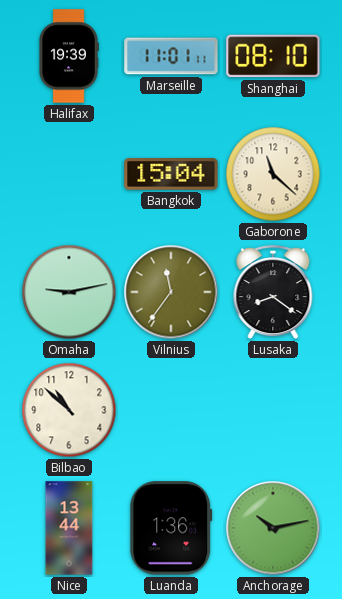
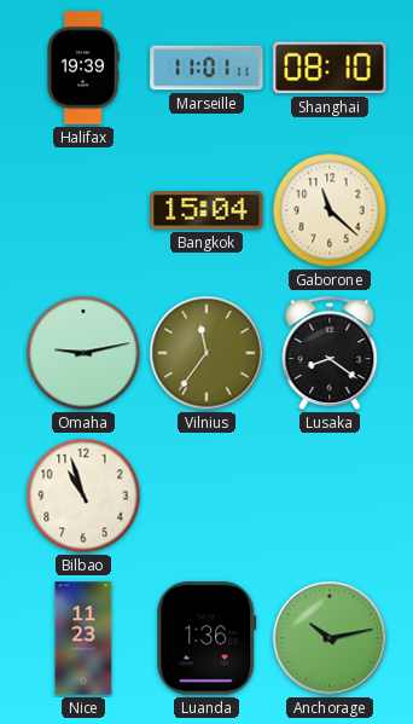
Bilbao: 10:52 -> 10:57 (83, 496)
Nice: 13:44 -> 11:23 (83, 638)
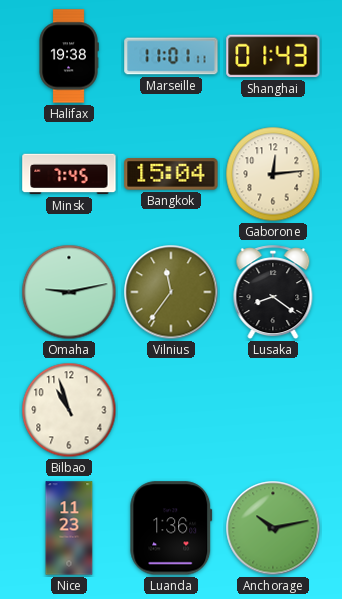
Halifax: 19:39 -> 19:38 (69, 56)
Shanghai: 08:10 -> 01:43 (273, 56)
Minsk: none -> 7:45 (69, 174)
Gaborone: 11:22 -> 12:14 (273, 174)
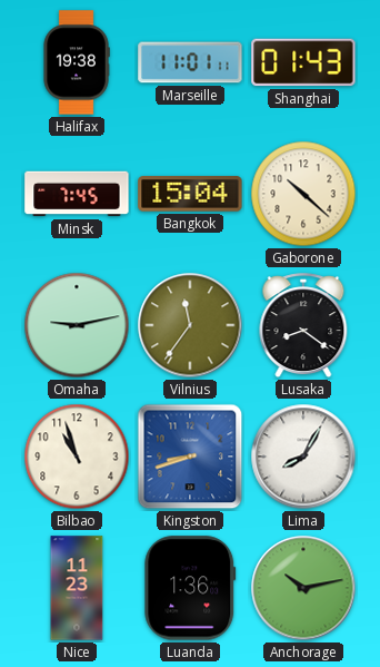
Gaborone: 12:14 -> 10:22 (303, 194)
Kingston: none -> 8:42 (190, 457)
Lima: none -> 8:05 (303, 457)
